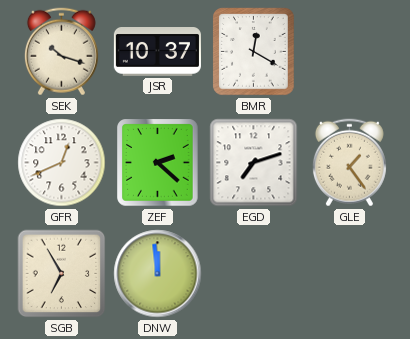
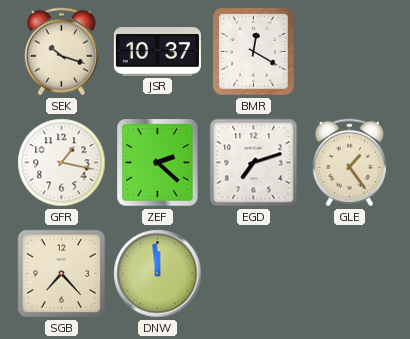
GFR: 12:41 -> 1:17 (62, 163)
SGB: 6:55 -> 7:23 (62, 274)
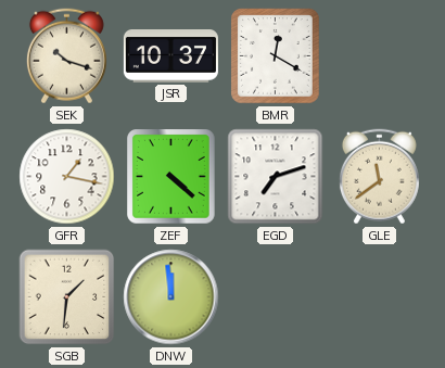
ZEF: 2:22 -> 4:22 (171, 177)
GLE: 1:24 -> 11:39 (379, 177)
SGB: 7:23 -> 1:31 (67, 297)
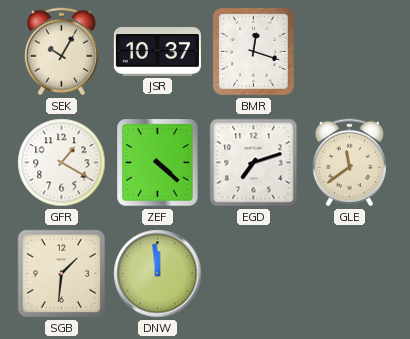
SEK: 10:18 -> 10:05 (61, 52)
BMR: 12:20 -> 12:18 (254, 52)
GFR: 1:17 -> 1:20 (62, 163)
